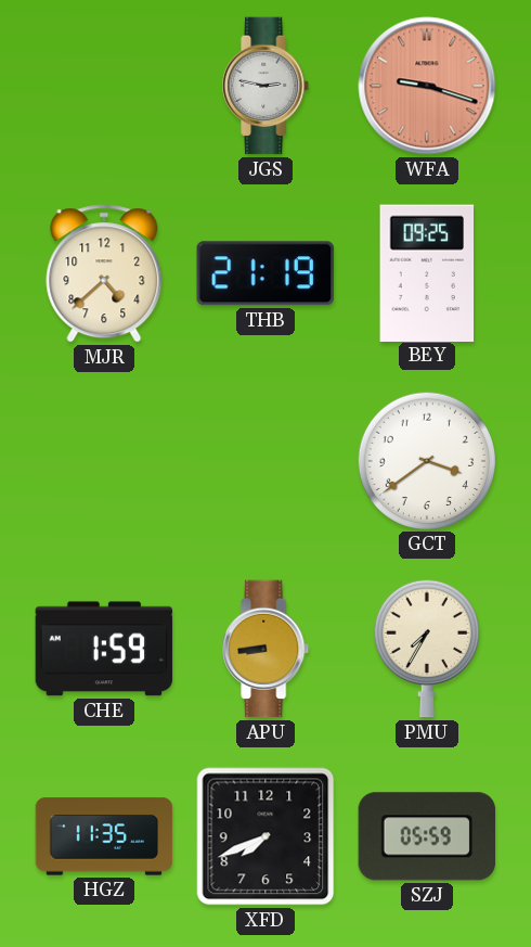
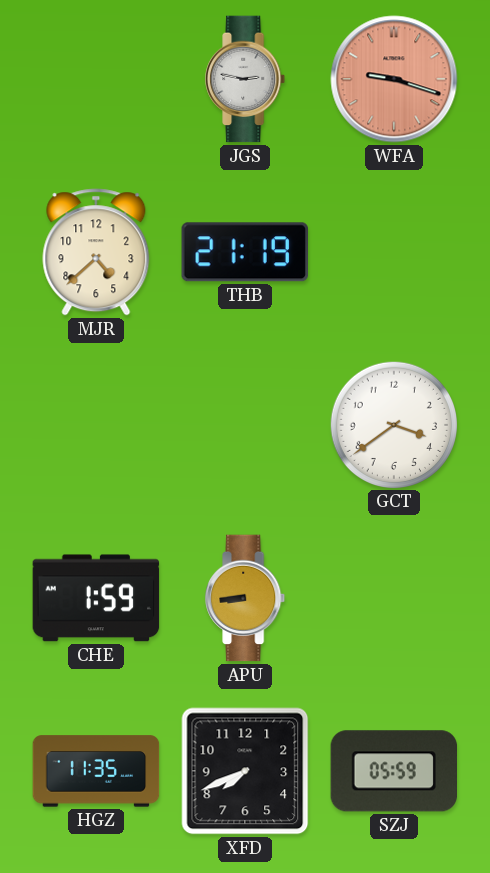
BEY: 09:25 -> none (427, 272)
PMU: 7:35 -> none (427, 649)
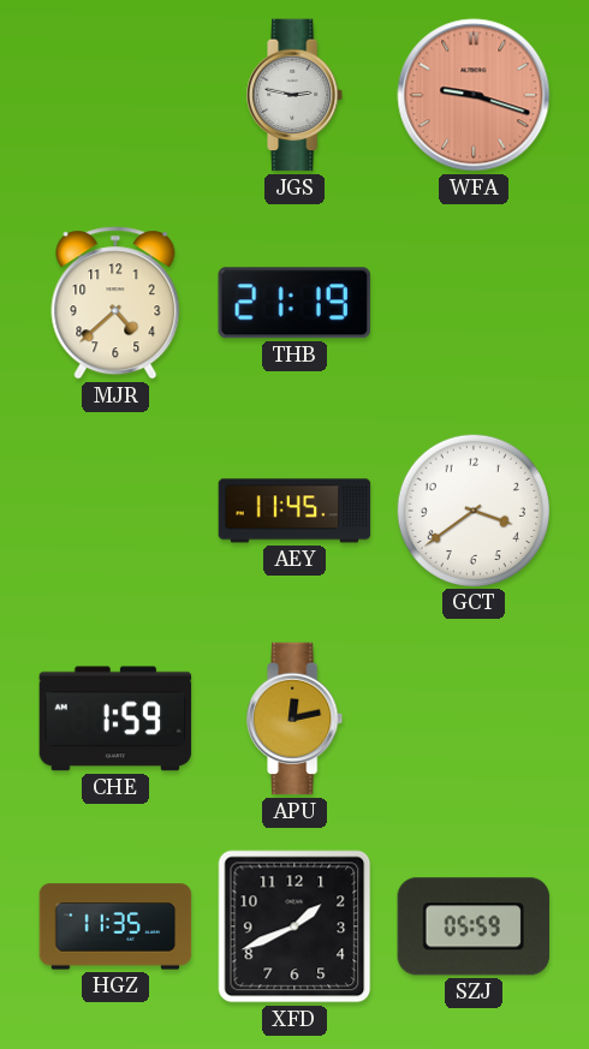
AEY: none -> 11:45 (294, 511)
APU: 8:44 -> 12:13 (296, 719)
XFD: 7:41 -> 1:41 (294, 926)
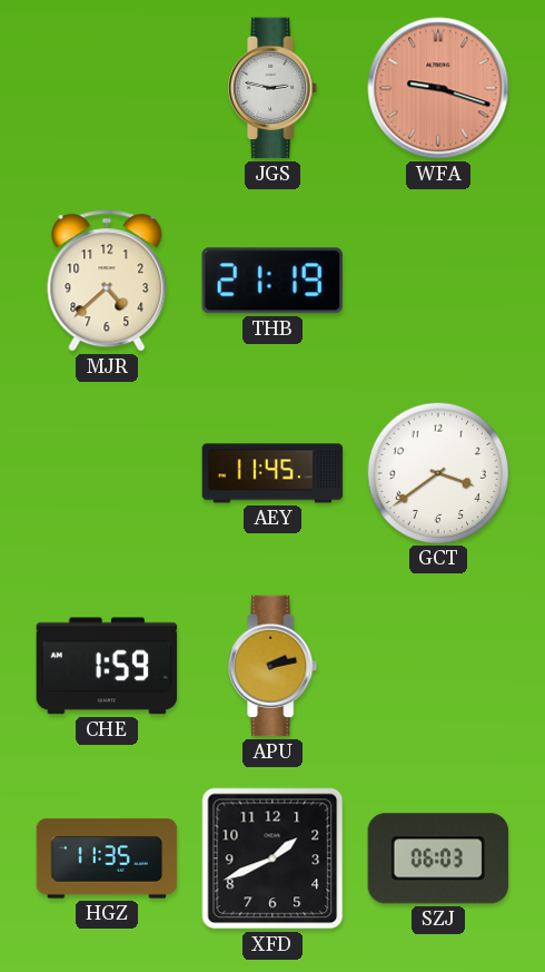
APU: 12:13 -> 2:13 (274, 666)
SZJ: 05:59 -> 06:03 (438, 858)
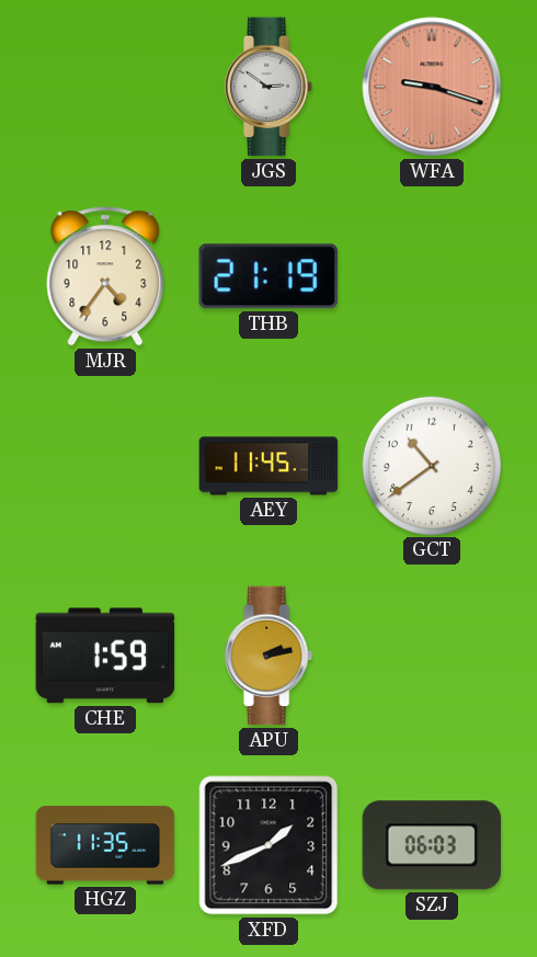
JGS: 2:47 -> 2:51 (270, 87)
MJR: 4:38 -> 4:36 (105, 276)
GCT: 3:39 -> 10:39 (431, 465)
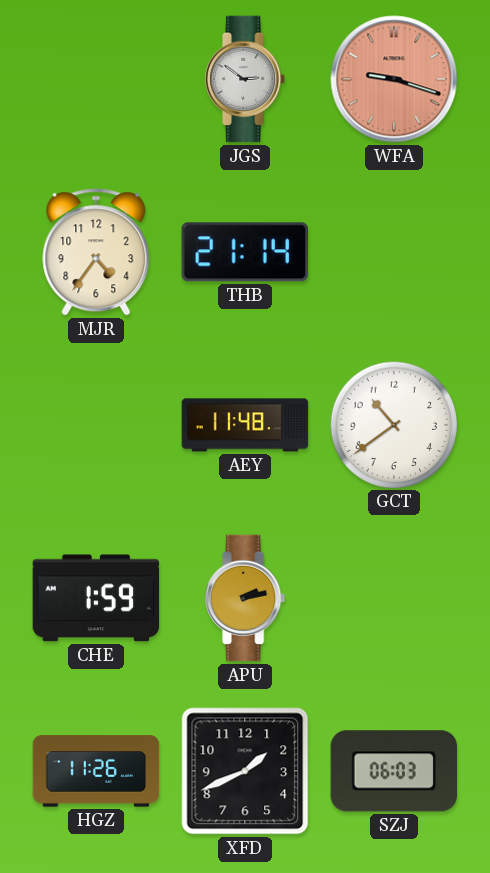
THB: 21:19 -> 21:14 (245, 252)
AEY: 11:45 -> 11:48 (245, 425)
HGZ: 11:35 -> 11:26 (96, 771)
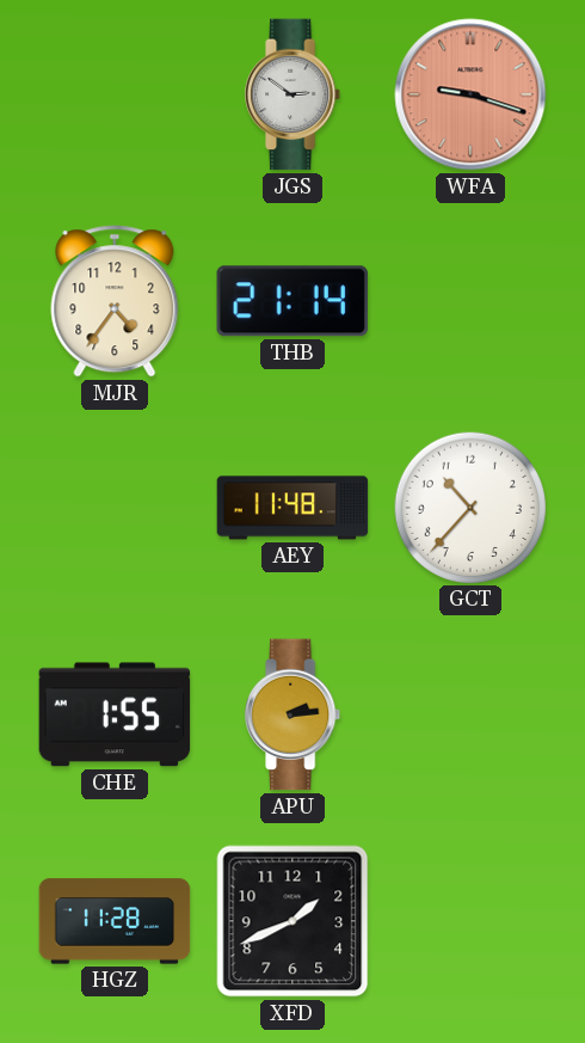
GCT: 10:39 -> 10:37 (469, 507)
CHE: 1:59 -> 1:55 (115, 714)
APU: 2:13 -> 2:14 (294, 714)
HGZ: 11:26 -> 11:28 (115, 921)
SZJ: 06:03 -> none (394, 771)
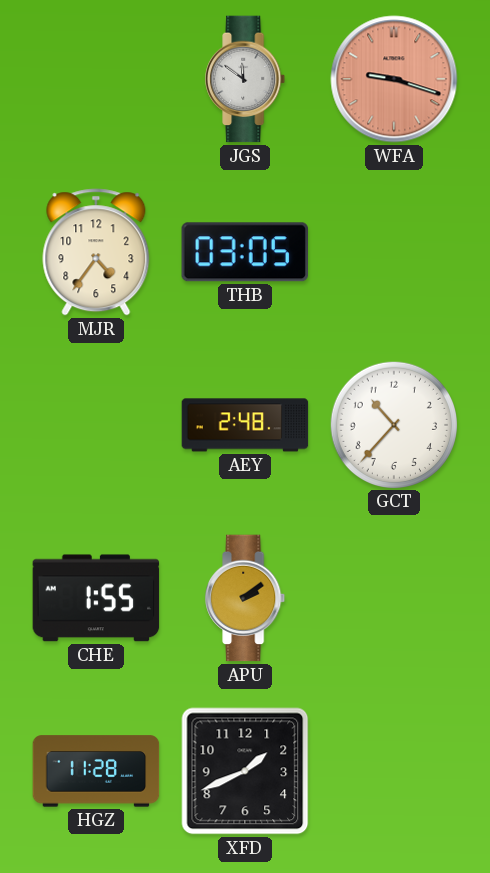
JGS: 2:51 -> 11:51 (246, 79)
THB: 21:14 -> 03:05 (245, 252)
AEY: 11:48 -> 2:48 (245, 425)
APU: 2:14 -> 2:09 (246, 598)
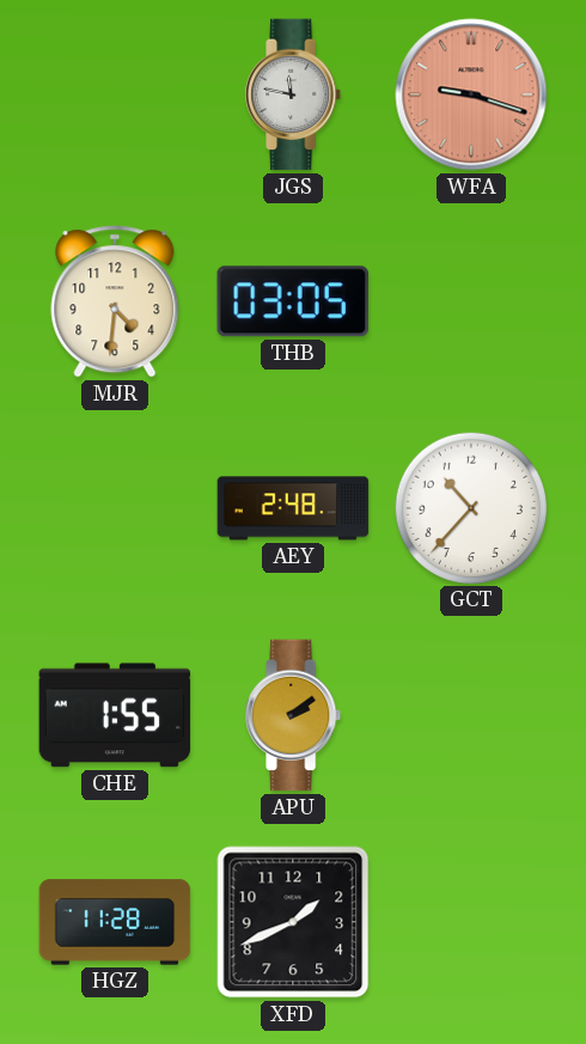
JGS: 11:51 -> 11:47 (294, 94)
MJR: 4:36 -> 4:31 (115, 301)
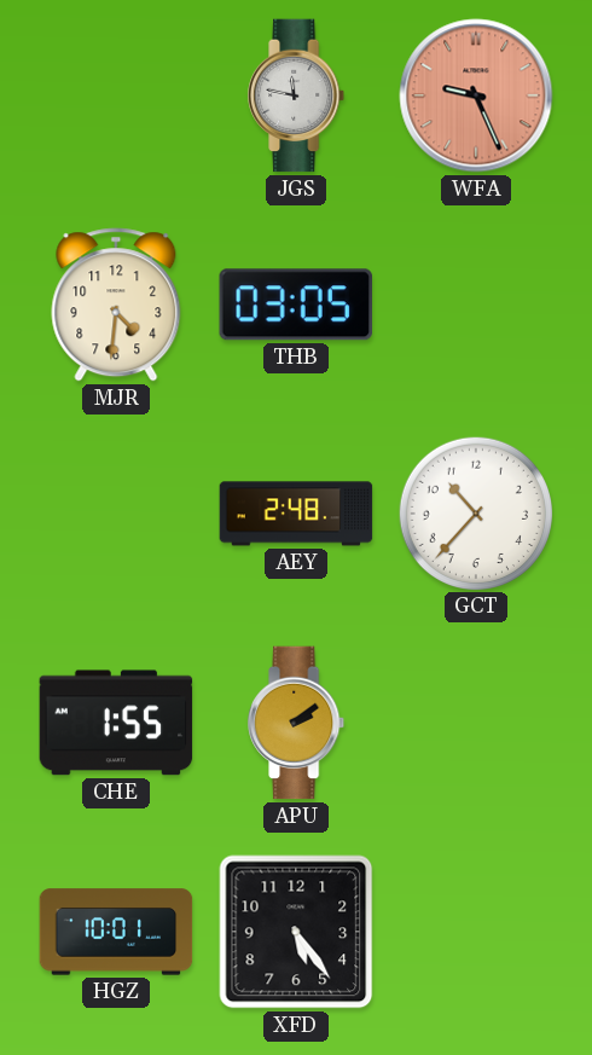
WFA: 9:18 -> 9:26 (476, 95)
HGZ: 11:28 -> 10:01 (116, 932)
XFD: 1:41 -> 5:24 (296, 932)
